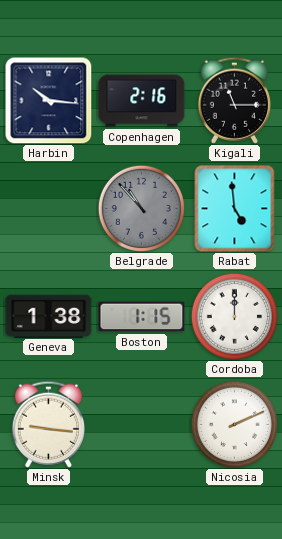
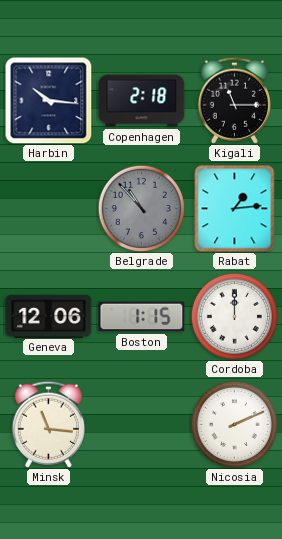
Copenhagen: 2:16 -> 2:18 (142, 101)
Rabat: 4:59 -> 1:14 (235, 209)
Geneva: 1:38 -> 12:06 (49, 316)
Minsk: 9:16 -> 11:16 (48, 424)
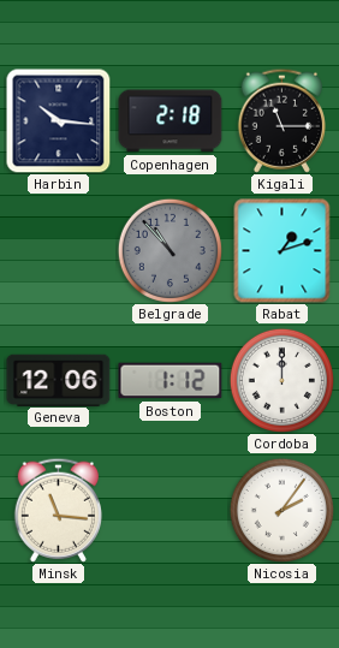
Rabat: 1:14 -> 1:12 (282, 251)
Boston: 1:15 -> 1:12 (171, 381)
Nicosia: 2:11 -> 2:06 (281, 510)
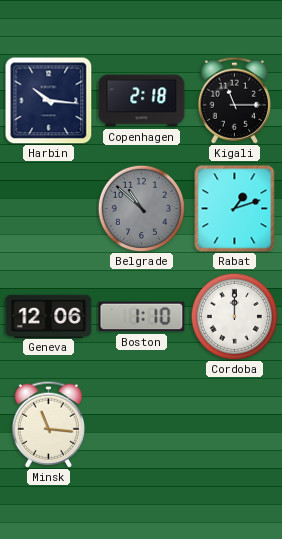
Belgrade: 10:53 -> 10:52 (141, 208)
Boston: 1:12 -> 1:10 (142, 317)
Nicosia: 2:06 -> none (281, 510)
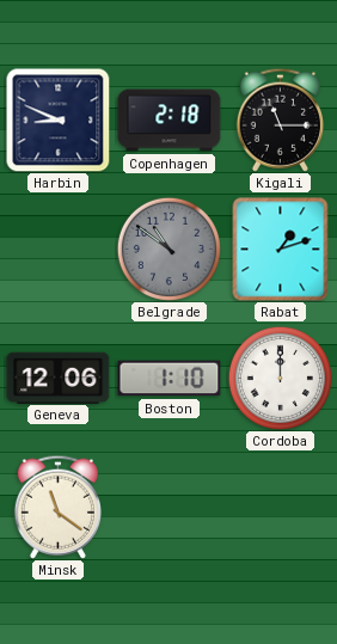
Harbin: 10:16 -> 8:49 (59, 121)
Belgrade: 10:52 -> 10:51 (168, 249)
Minsk: 11:16 -> 11:21 (57, 507)
